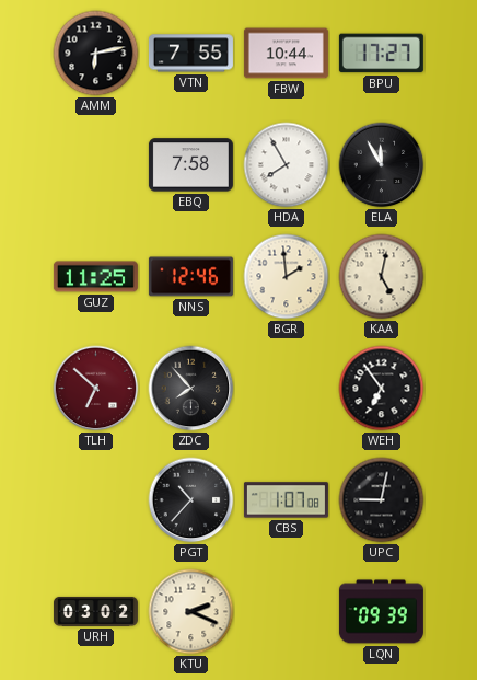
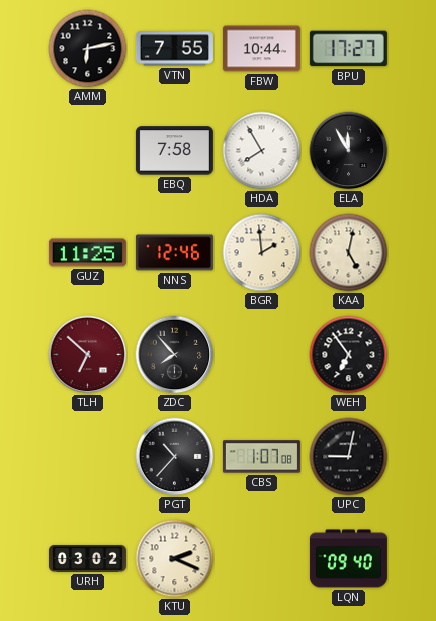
LQN: 09:39 -> 09:40 (348, 559)
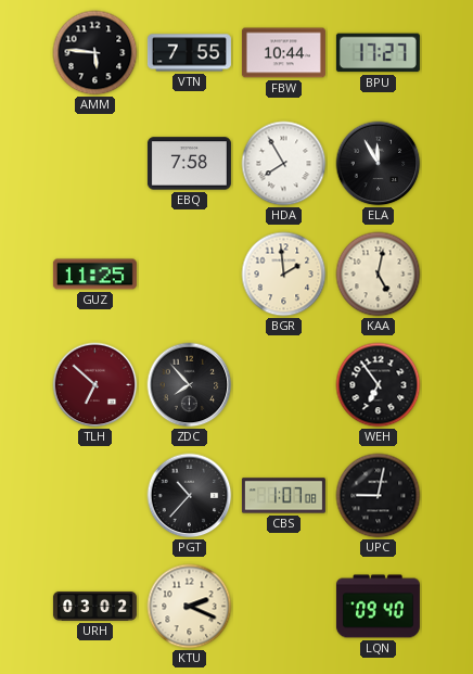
AMM: 6:13 -> 5:46 (95, 53)
NNS: 12:46 -> none (174, 253)
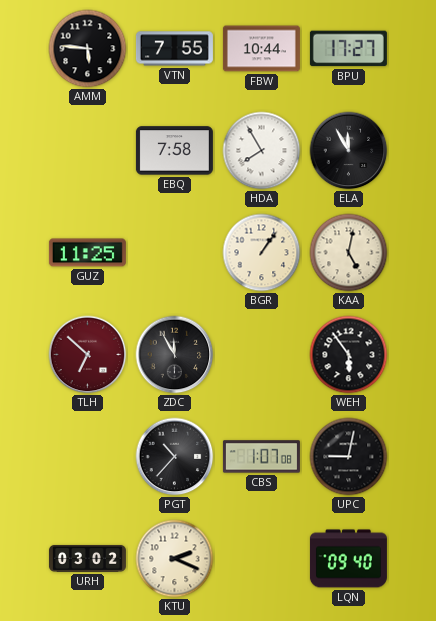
BGR: 1:59 -> 1:06 (262, 253)
ZDC: 7:53 -> 11:55 (175, 355)
WEH: 6:54 -> 5:54 (349, 355)
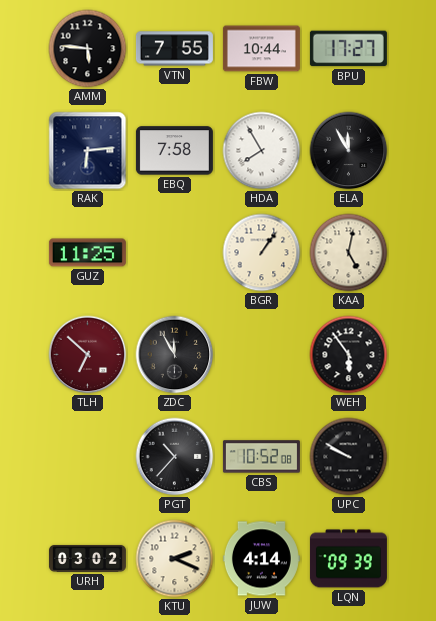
RAK: none -> 6:14 (88, 151)
CBS: 1:07 -> 10:52 (261, 457)
UPC: 9:02 -> 9:50 (349, 457)
JUW: none -> 4:14 (261, 559)
LQN: 09:40 -> 09:39 (348, 559)
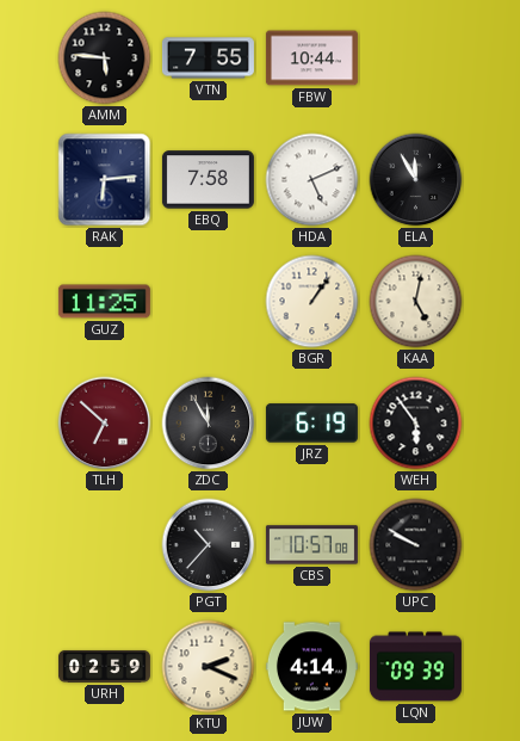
BPU: 17:27 -> none (348, 49)
HDA: 7:55 -> 5:11 (312, 180)
JRZ: none -> 6:19 (311, 424)
CBS: 10:52 -> 10:57 (311, 545)
URH: 03:02 -> 02:59 (104, 666)
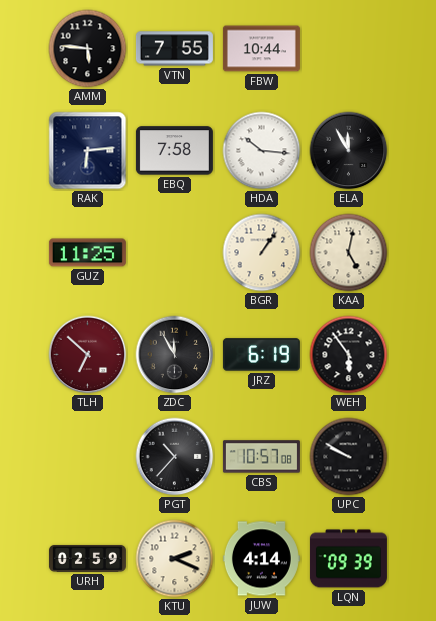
HDA: 5:11 -> 10:16 (262, 151)
